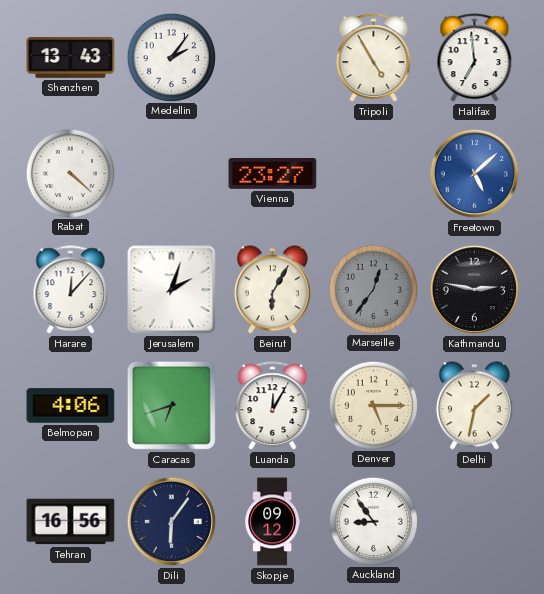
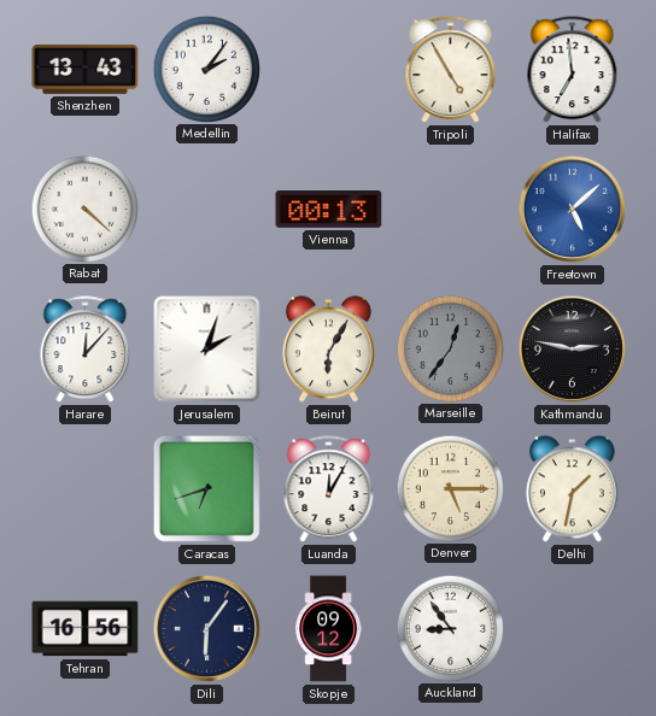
Vienna: 23:27 -> 00:13 (329, 210)
Belmopan: 4:06 -> none (71, 406)
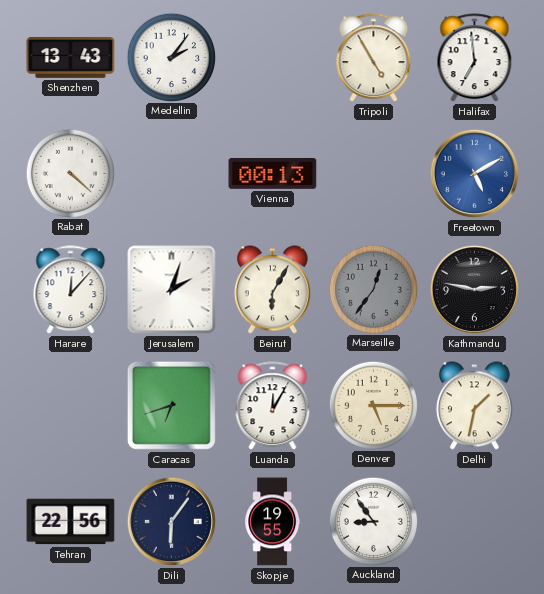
Freetown: 5:08 -> 5:10 (474, 173)
Tehran: 16:56 -> 22:56 (71, 522)
Skopje: 09:12 -> 19:55 (273, 522)
